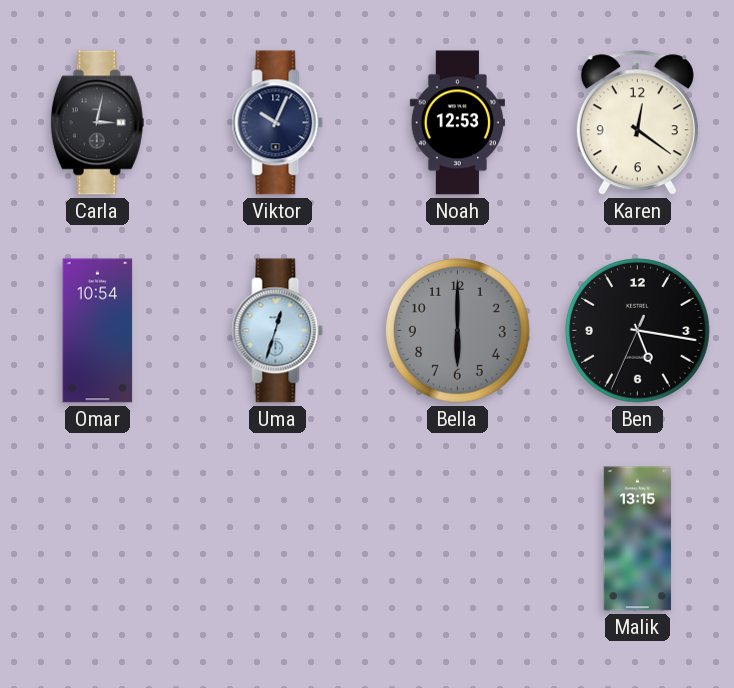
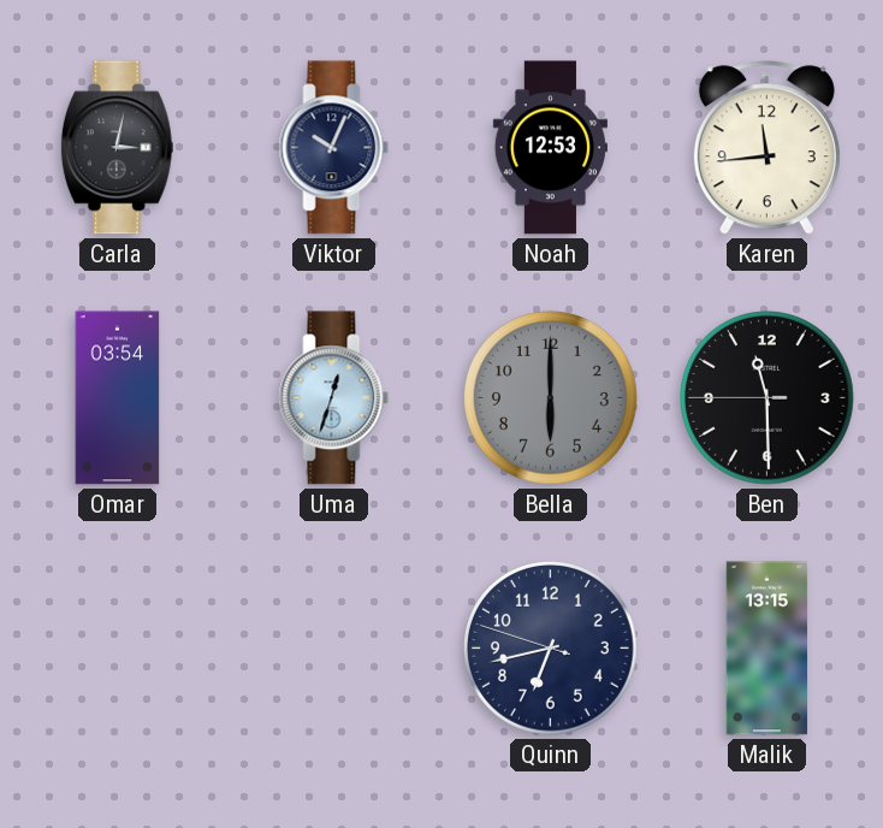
Karen: 12:21 -> 11:44 (766, 148)
Omar: 10:54 -> 03:54 (118, 398)
Ben: 5:16 -> 11:29 (768, 398)
Quinn: none -> 6:42 (551, 649)
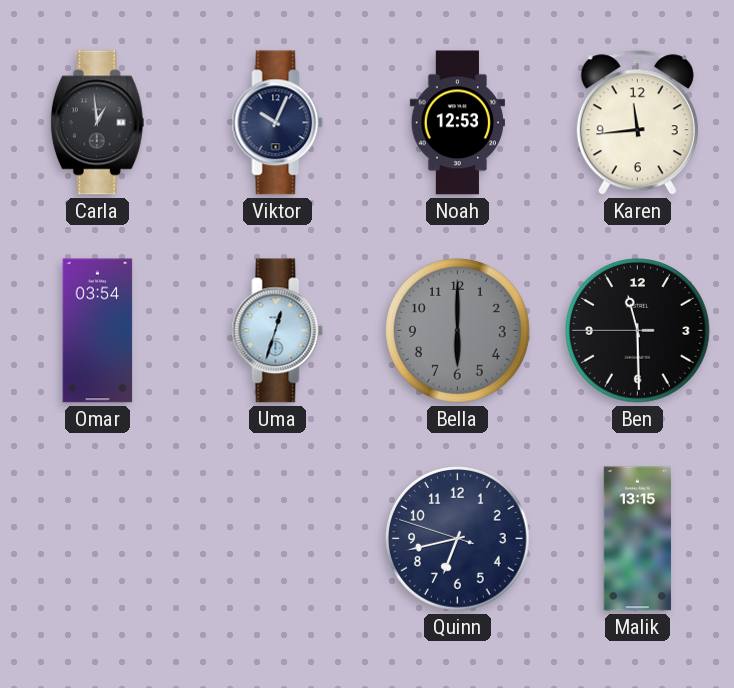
Carla: 3:02 -> 12:59 (97, 123)
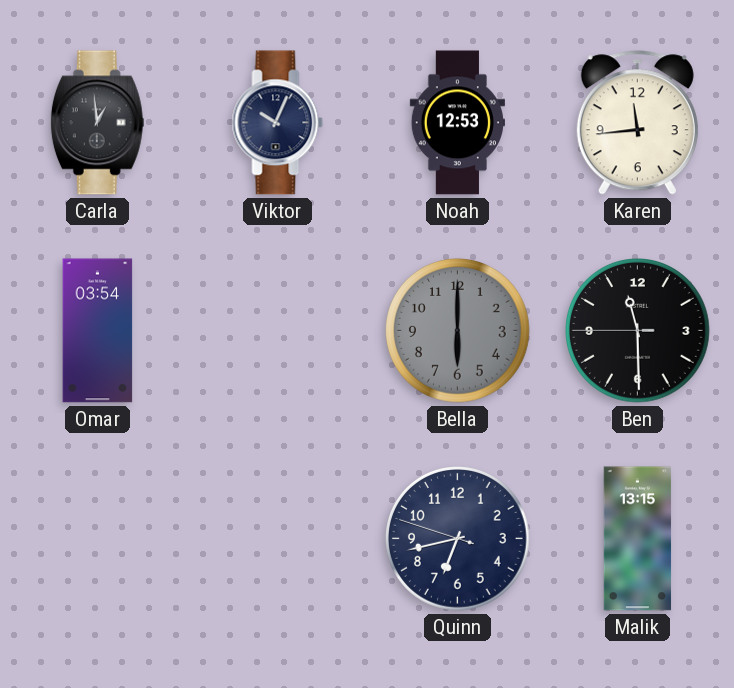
Uma: 12:33 -> none (278, 331)
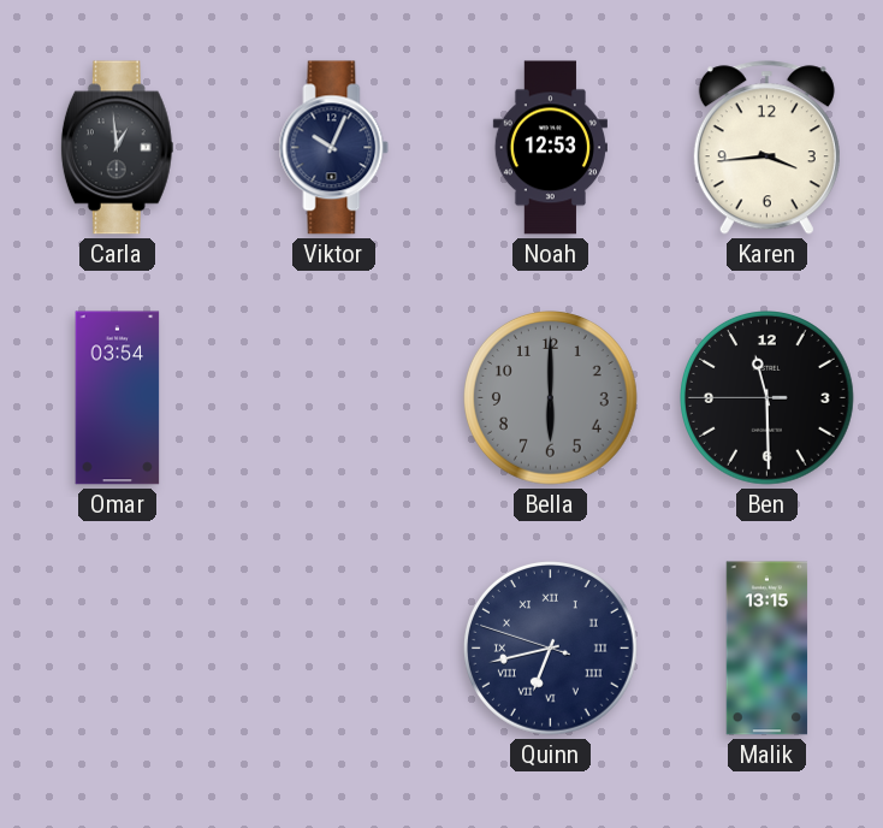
Karen: 11:44 -> 3:44 (766, 148)
Quinn numerals: Arabic -> Roman (551, 649)
